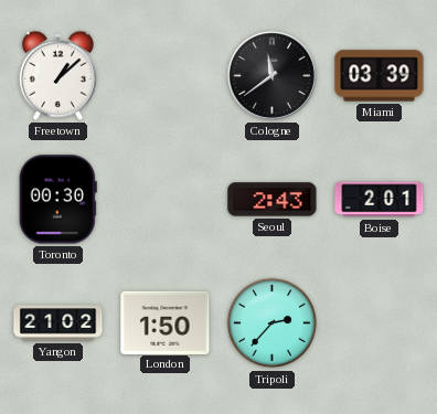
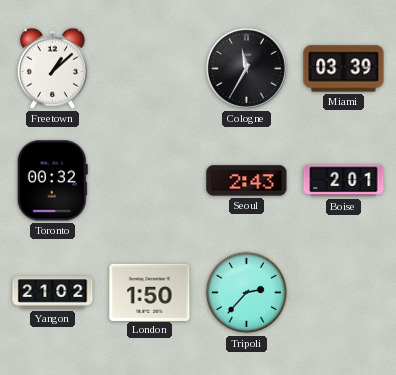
Cologne: 11:39 -> 11:35 (246, 68)
Toronto: 00:30 -> 00:32 (52, 181)
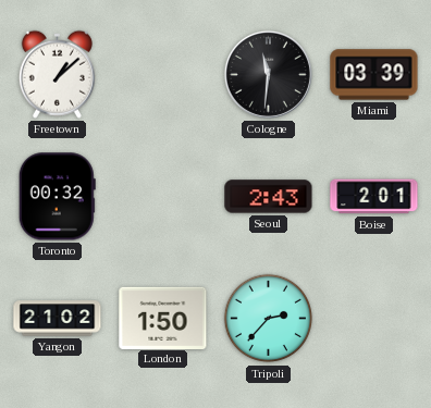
Cologne: 11:35 -> 11:31 (268, 74)
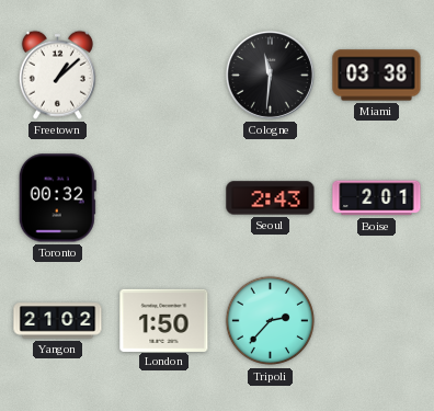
Miami: 03:39 -> 03:38 (377, 76)
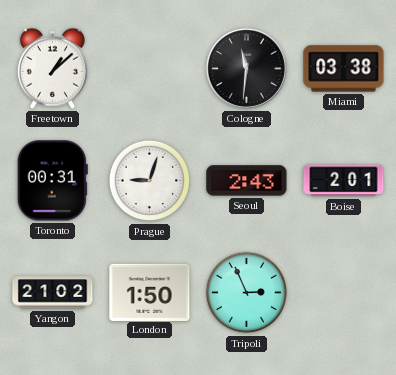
Toronto: 00:32 -> 00:31 (52, 181)
Prague: none -> 9:03 (150, 181)
Tripoli: 2:37 -> 2:56 (247, 293)
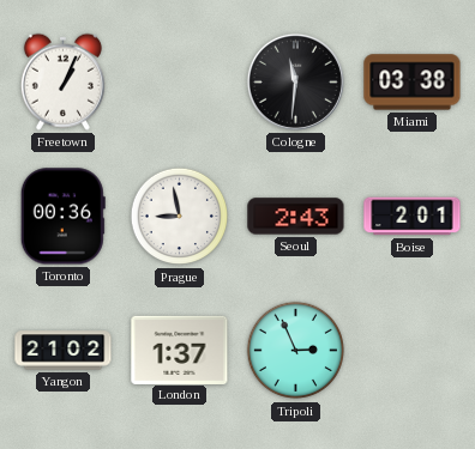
Freetown: 1:08 -> 1:04 (62, 81)
Toronto: 00:31 -> 00:36 (62, 217)
Prague: 9:03 -> 8:58 (180, 217)
London: 1:50 -> 1:37 (180, 350)
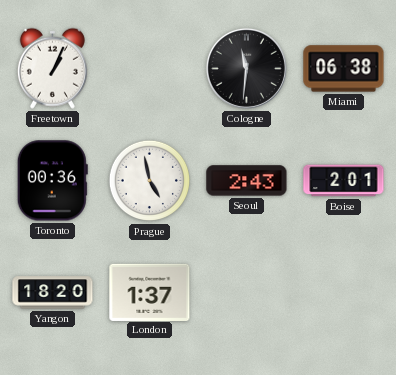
Miami: 03:38 -> 06:38 (344, 69)
Prague: 8:58 -> 4:58 (150, 181)
Yangon: 21:02 -> 18:20 (53, 293)
Tripoli: 2:56 -> none (296, 351)
